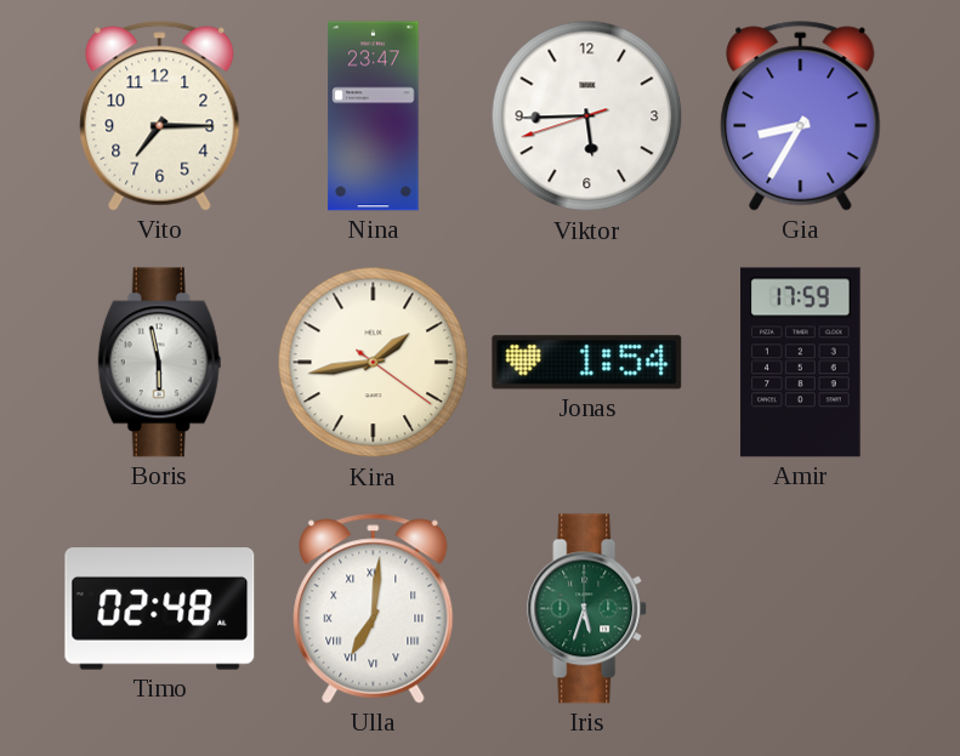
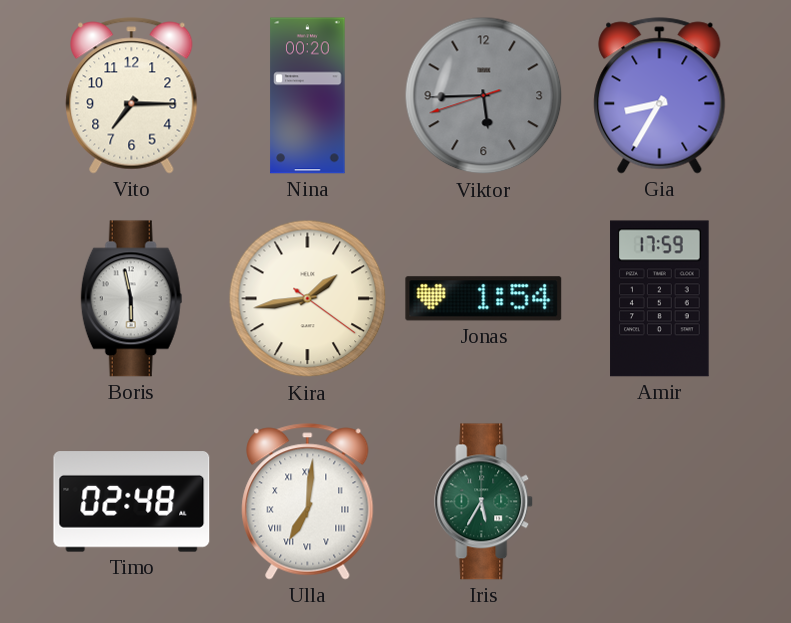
Nina: 23:47 -> 00:20 (308, 96)
Viktor dial: white -> grey (484, 96)
Iris: 5:33 -> 5:35 (484, 502)
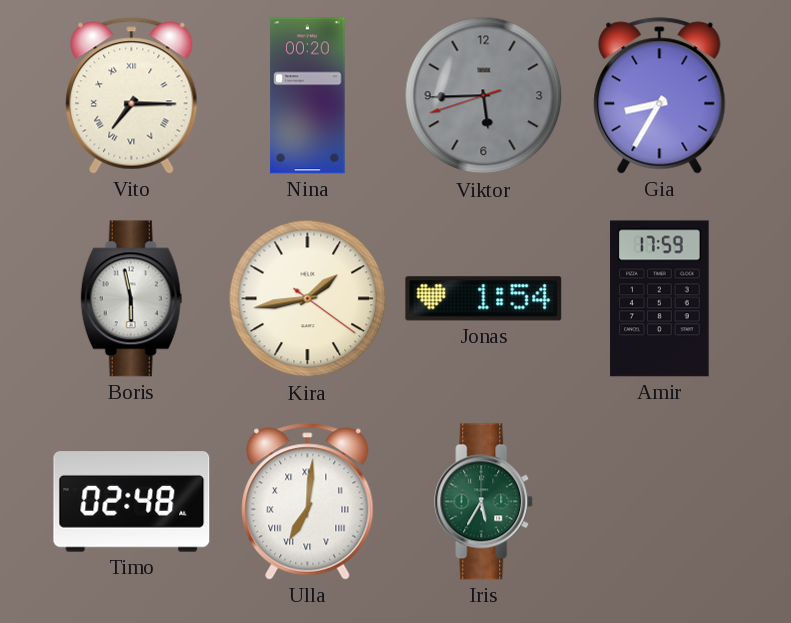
Vito numerals: Arabic -> Roman (132, 96)
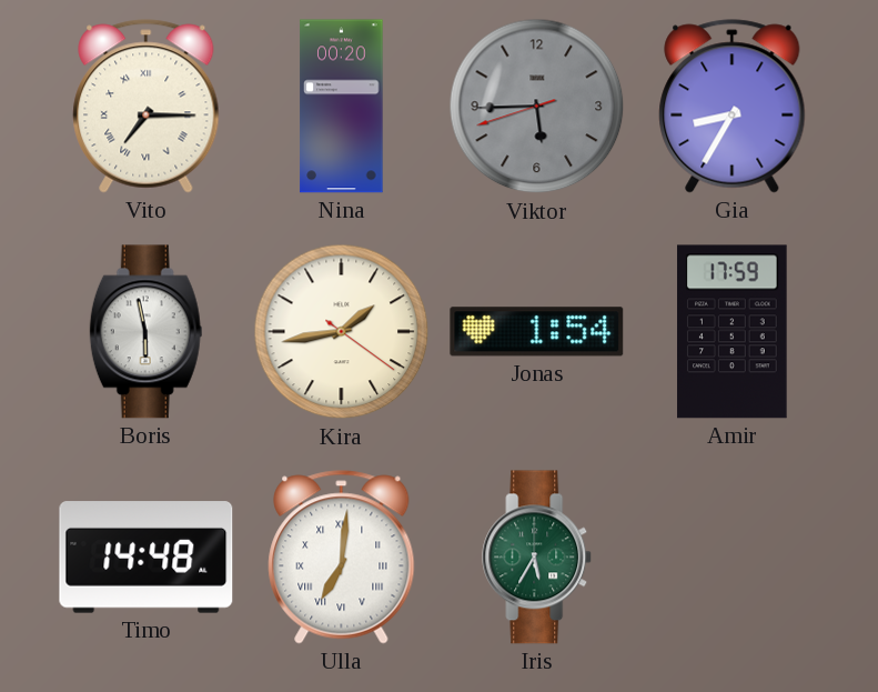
Timo: 02:48 -> 14:48 (147, 558)
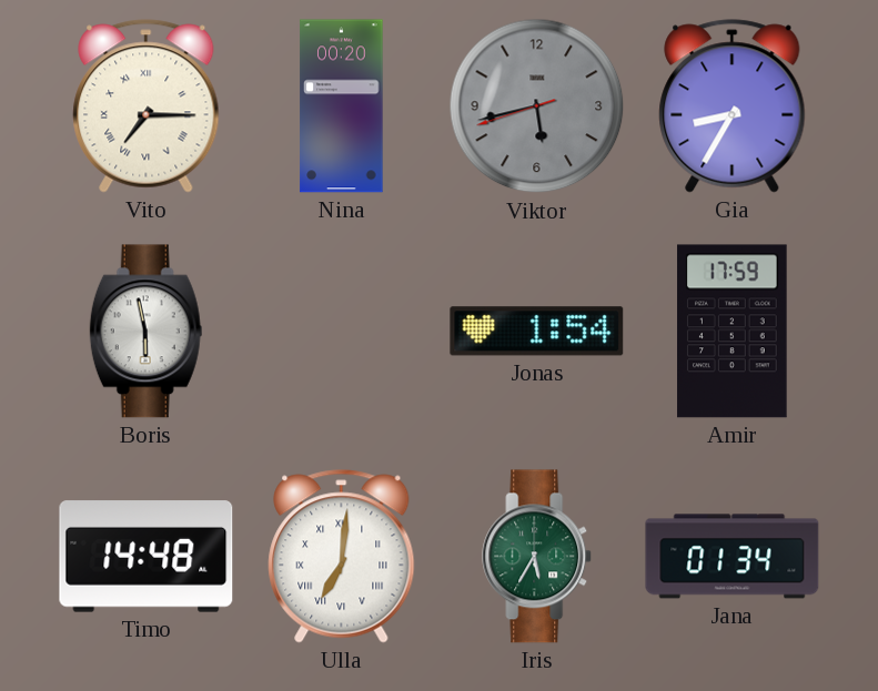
Viktor: 5:44 -> 5:42 (537, 106)
Kira: 1:43 -> none (342, 332)
Jana: none -> 01:34 (733, 557)
